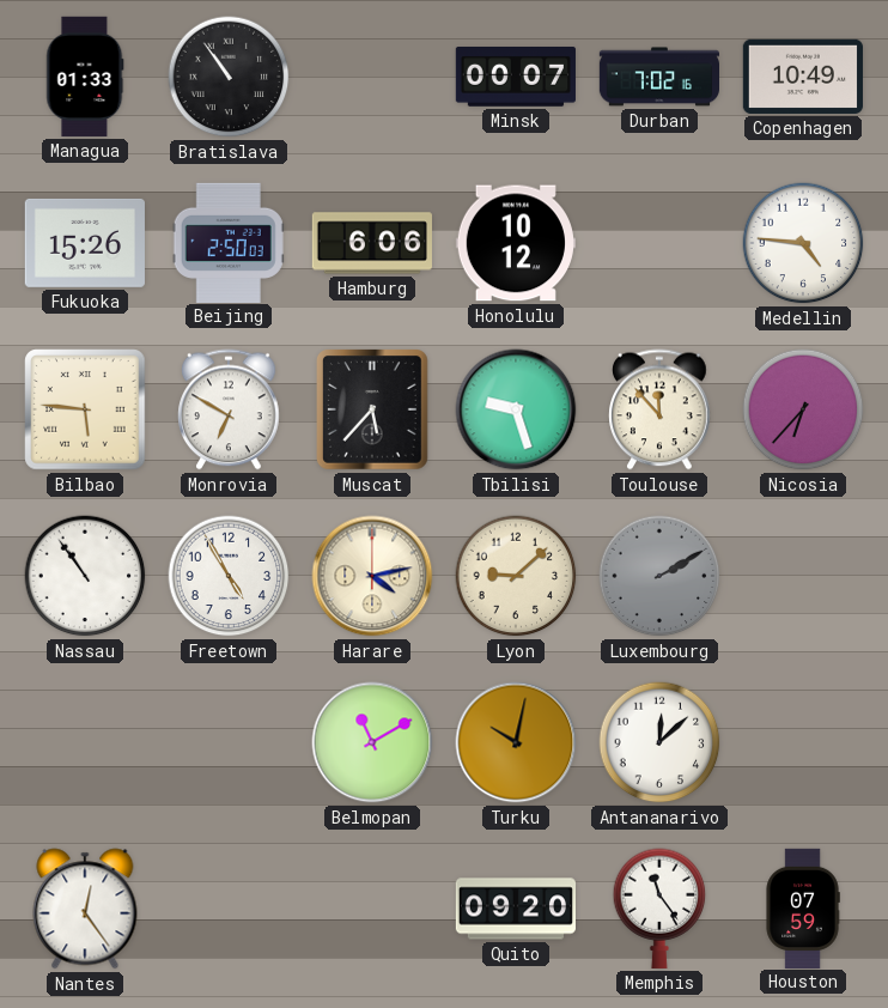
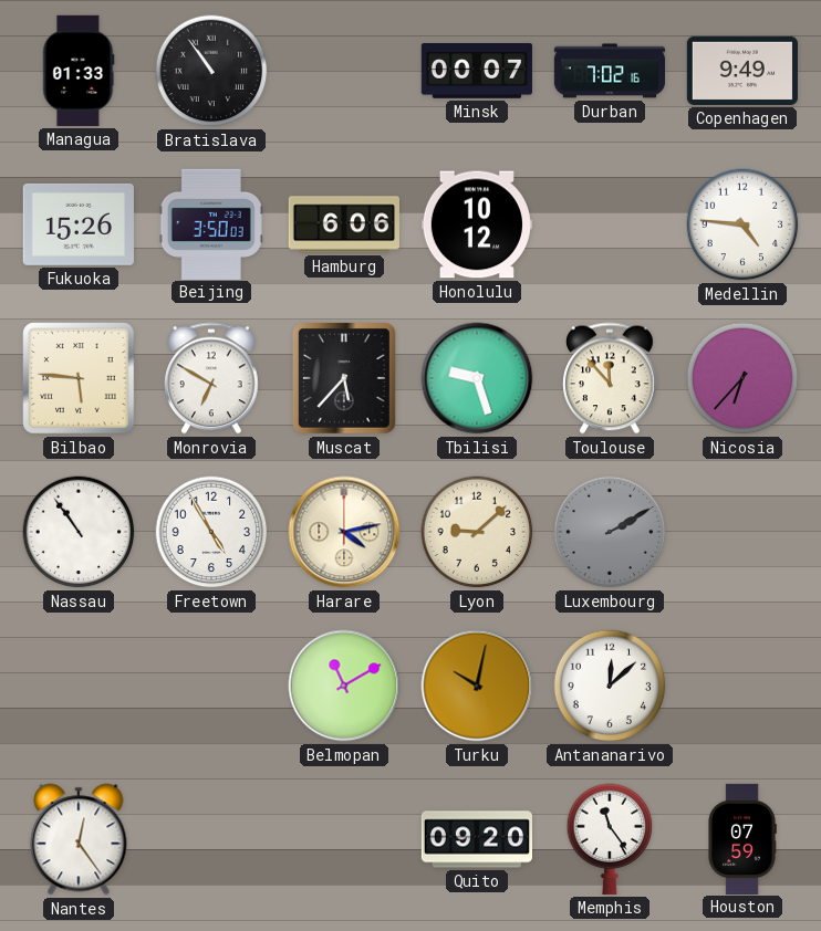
Copenhagen: 10:49 -> 9:49 (742, 71)
Beijing: 2:50 -> 3:50 (211, 223)
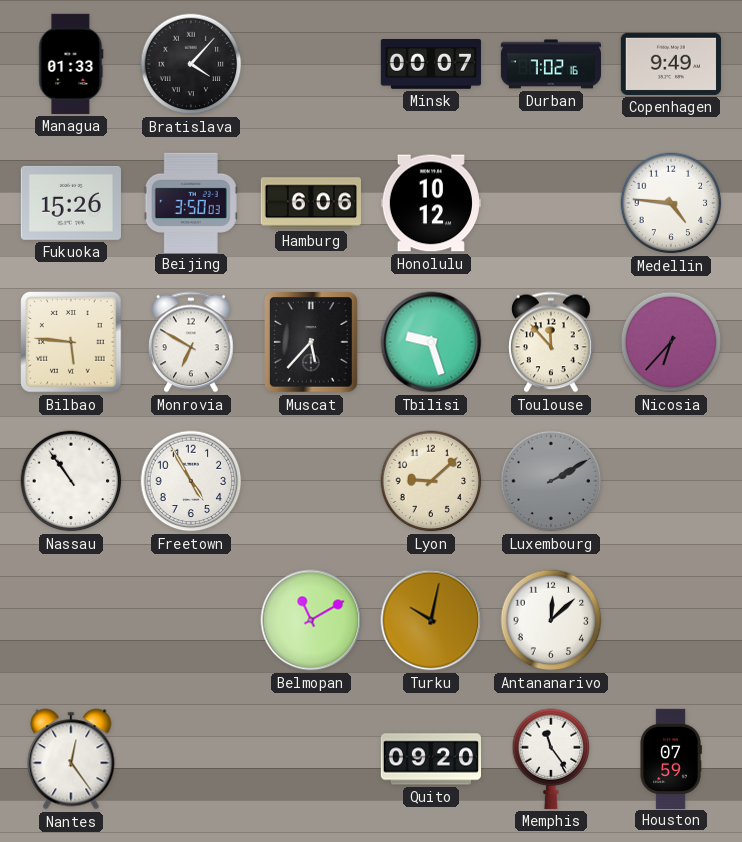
Bratislava: 10:54 -> 4:07 (191, 64)
Harare: 4:13 -> none (344, 532)
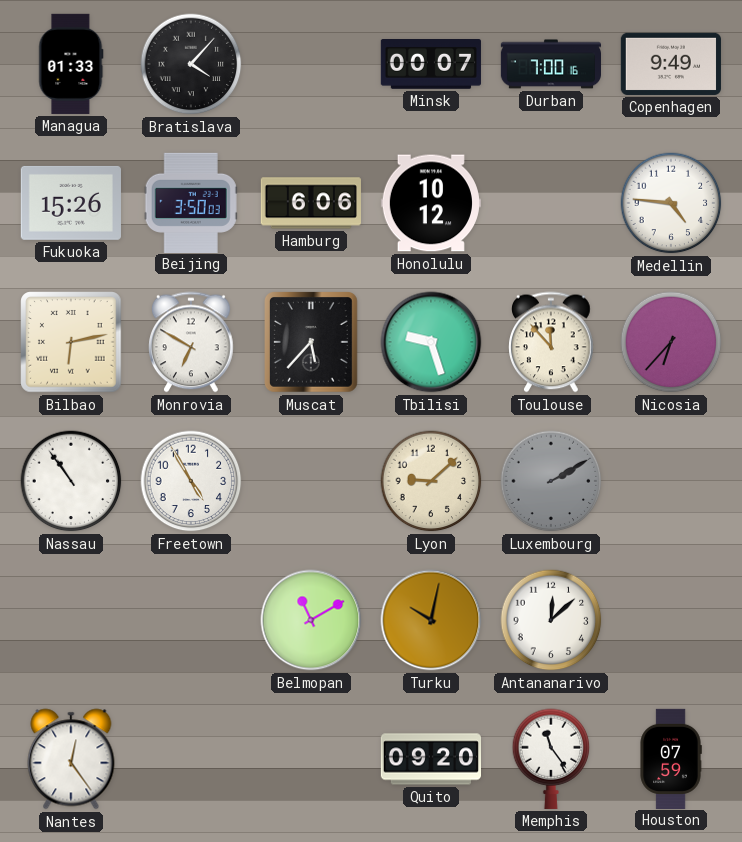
Durban: 7:02 -> 7:00 (550, 64)
Bilbao: 5:46 -> 6:13 (71, 342)
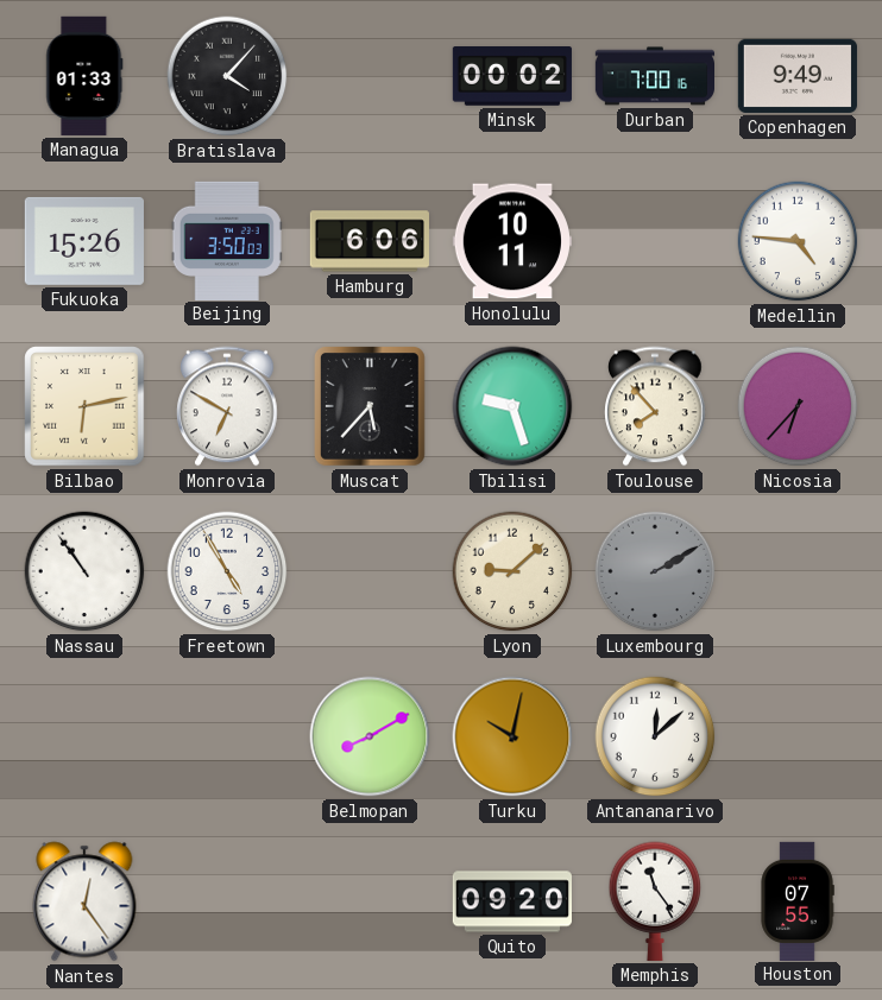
Minsk: 00:07 -> 00:02 (512, 77)
Honolulu: 10:12 -> 10:11 (512, 241)
Toulouse: 11:53 -> 7:53 (655, 406)
Belmopan: 11:10 -> 8:10 (370, 736)
Houston: 07:59 -> 07:55 (798, 900)
